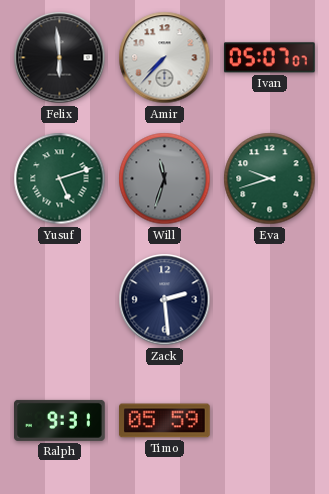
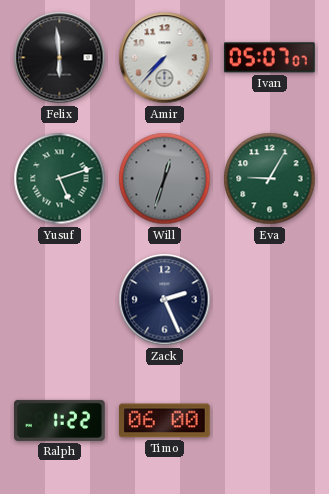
Will: 11:33 -> 12:33 (165, 179)
Eva: 9:42 -> 9:05 (270, 179)
Zack: 2:29 -> 2:26 (165, 300)
Ralph: 9:31 -> 1:22 (60, 420)
Timo: 05:59 -> 06:00 (165, 421)
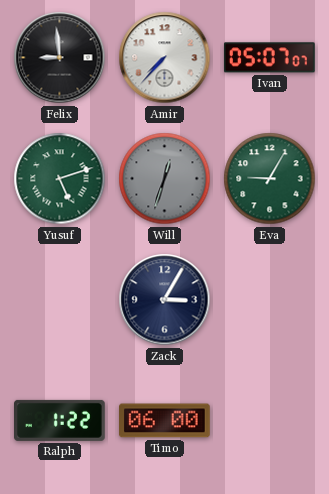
Felix: 5:59 -> 8:59 (60, 58)
Zack: 2:26 -> 3:05 (165, 300)
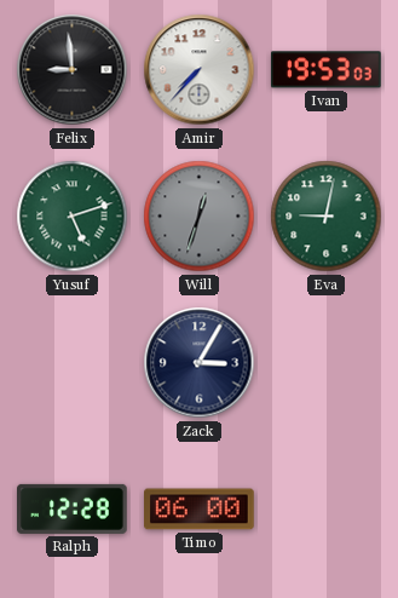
Ivan: 05:07 -> 19:53 (325, 70)
Eva: 9:05 -> 9:02 (327, 217)
Ralph: 1:22 -> 12:28 (73, 508)
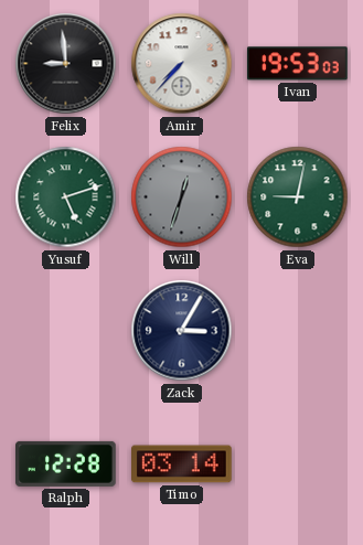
Timo: 06:00 -> 03:14 (182, 464)
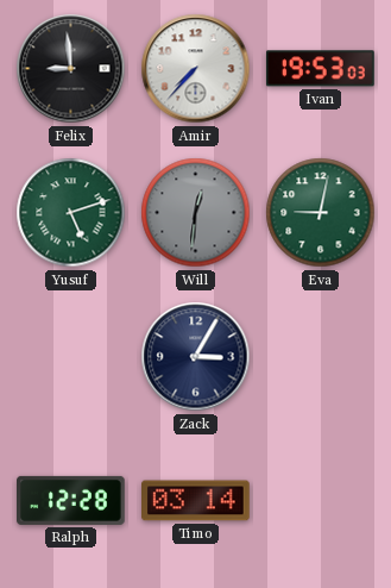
Will: 12:33 -> 12:31 (196, 213)
